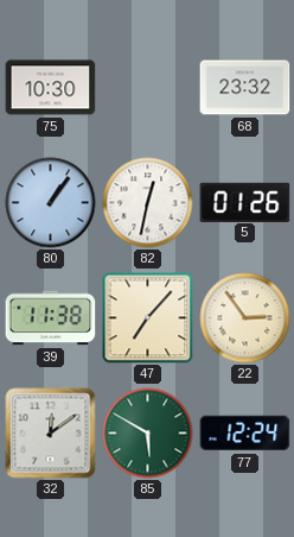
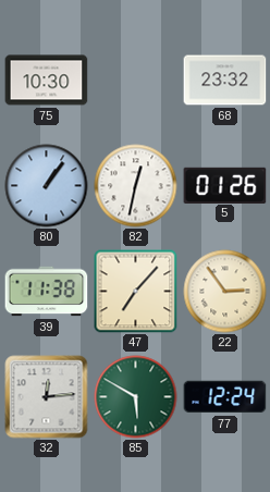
32: 12:09 -> 12:14 (47, 397)
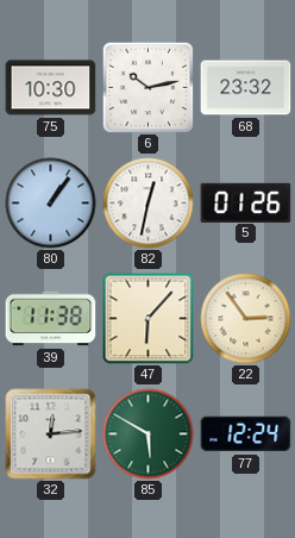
6: none -> 10:13 (147, 87)
47: 7:07 -> 6:07 (149, 319)
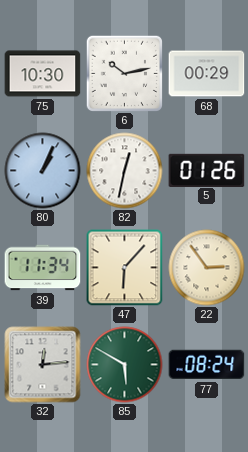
68: 23:32 -> 00:29 (207, 74)
80: 1:06 -> 1:04 (43, 171)
39: 11:38 -> 11:34 (43, 268)
77: 12:24 -> 08:24 (207, 365)
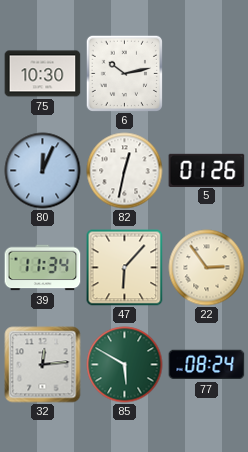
68: 00:29 -> none (207, 74)
80: 1:04 -> 12:04 (43, 171)
